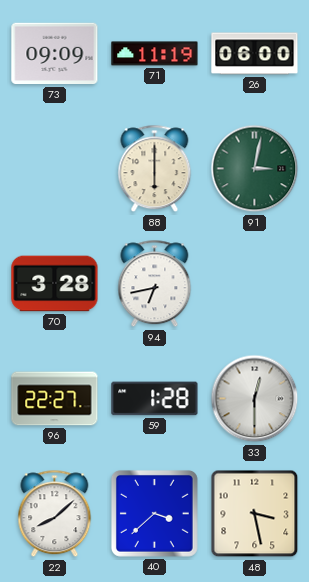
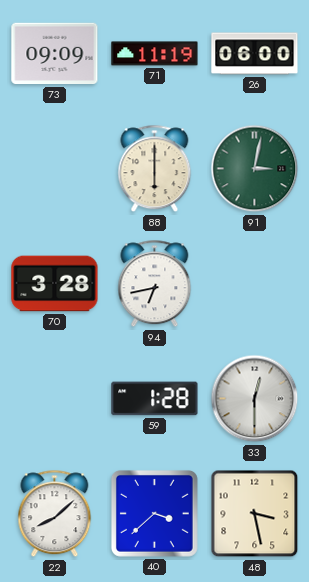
96: 22:27 -> none (55, 399)
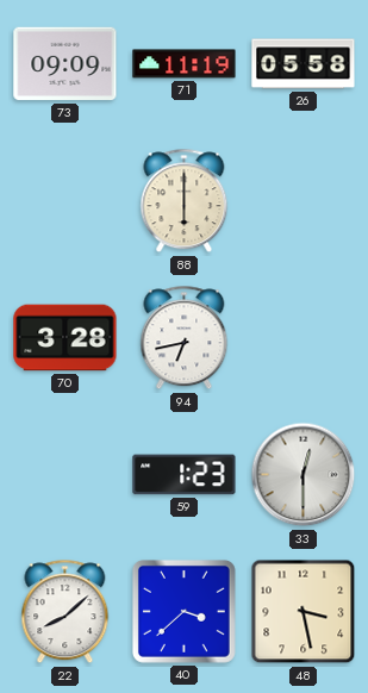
26: 06:00 -> 05:58 (304, 64)
91: 3:02 -> none (255, 169)
59: 1:28 -> 1:23 (185, 475)
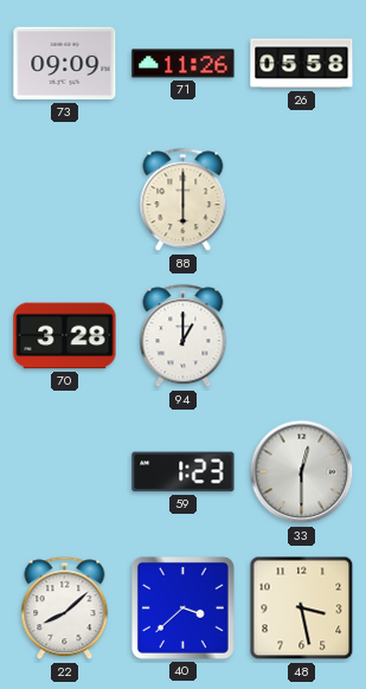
71: 11:19 -> 11:26 (184, 64)
94: 6:43 -> 1:00 (184, 336)
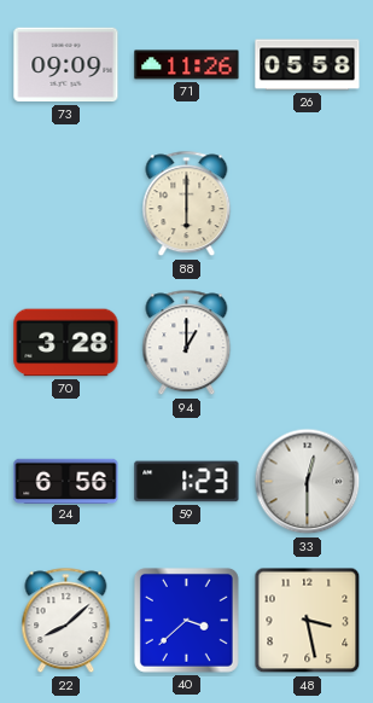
24: none -> 6:56 (66, 481)
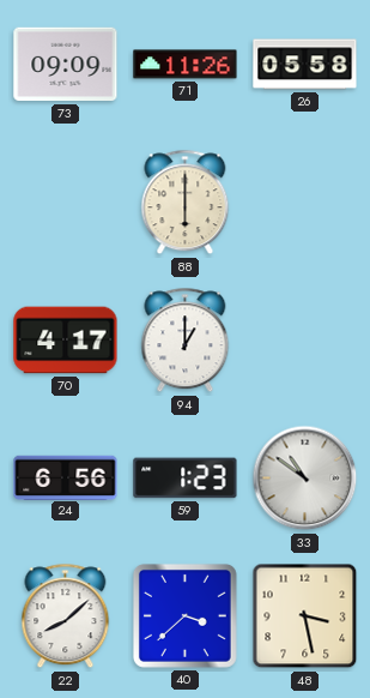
70: 3:28 -> 4:17 (66, 341)
33: 12:30 -> 10:51 (305, 479)
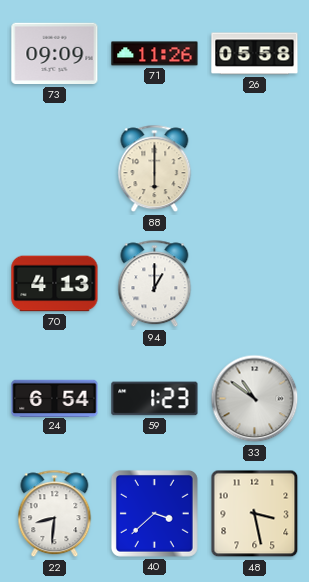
70: 4:17 -> 4:13 (55, 284)
24: 6:56 -> 6:54 (55, 398)
22: 8:08 -> 8:31 (55, 514)
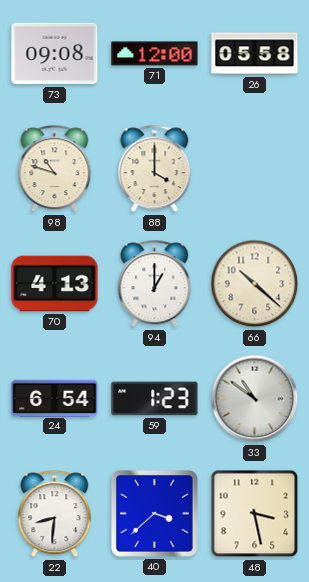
73: 09:09 -> 09:08 (55, 54)
71: 11:26 -> 12:00 (155, 54)
98: none -> 10:48 (55, 169)
88: 6:00 -> 4:00 (155, 169)
66: none -> 10:22 (255, 284)
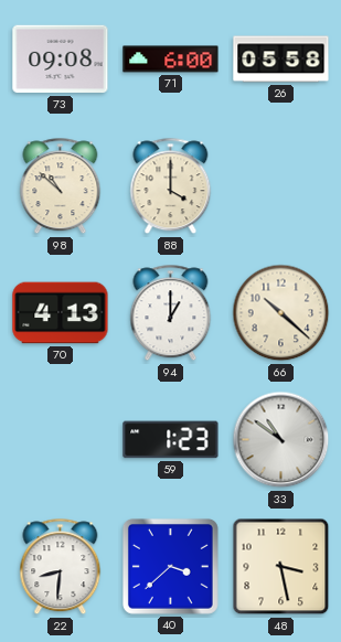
71: 12:00 -> 6:00 (171, 60)
98: 10:48 -> 10:52 (61, 186)
24: 6:54 -> none (55, 398)
